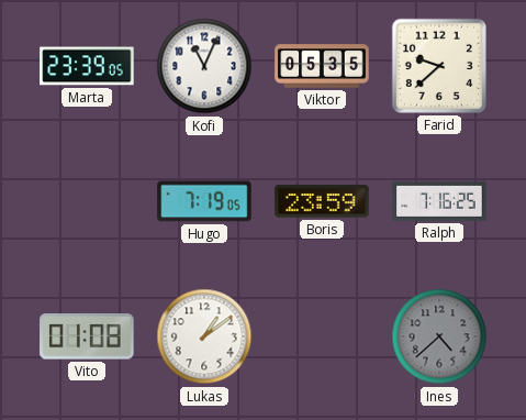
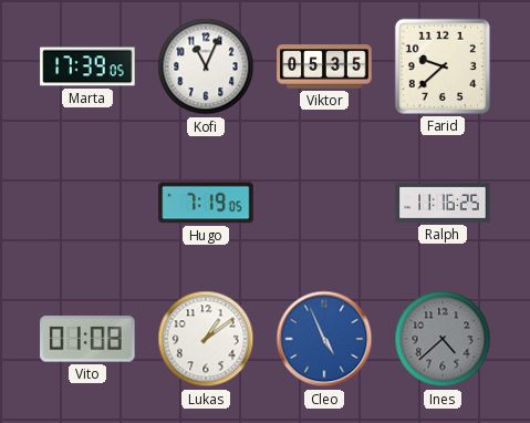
Marta: 23:39 -> 17:39 (87, 66)
Boris: 23:59 -> none (322, 201)
Ralph: 7:16 -> 11:16 (443, 203)
Cleo: none -> 4:56 (324, 339)
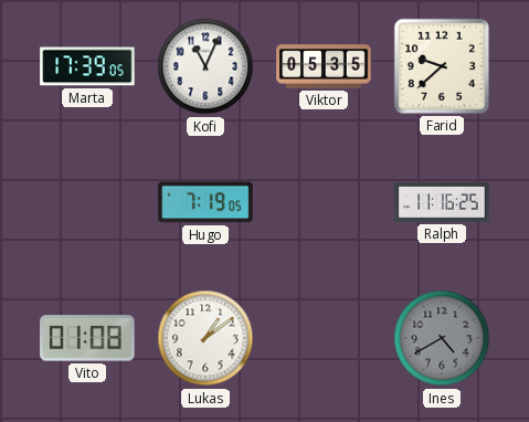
Cleo: 4:56 -> none (324, 339)
Ines: 4:38 -> 4:40 (442, 338)
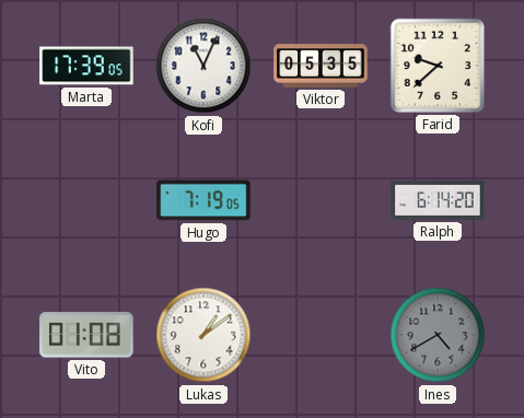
Ralph: 11:16 -> 6:14 (438, 200)
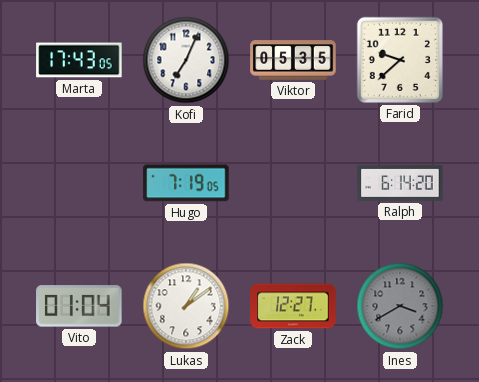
Marta: 17:39 -> 17:43 (79, 60)
Kofi: 11:04 -> 7:04 (186, 60)
Vito: 01:08 -> 01:04 (79, 306)
Zack: none -> 12:27 (293, 306)
Ines: 4:40 -> 3:40 (400, 306)
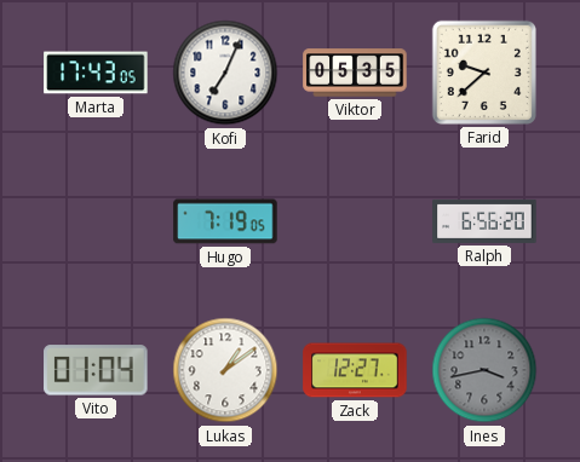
Ralph: 6:14 -> 6:56 (484, 221)
Ines: 3:40 -> 3:43 (484, 370)
